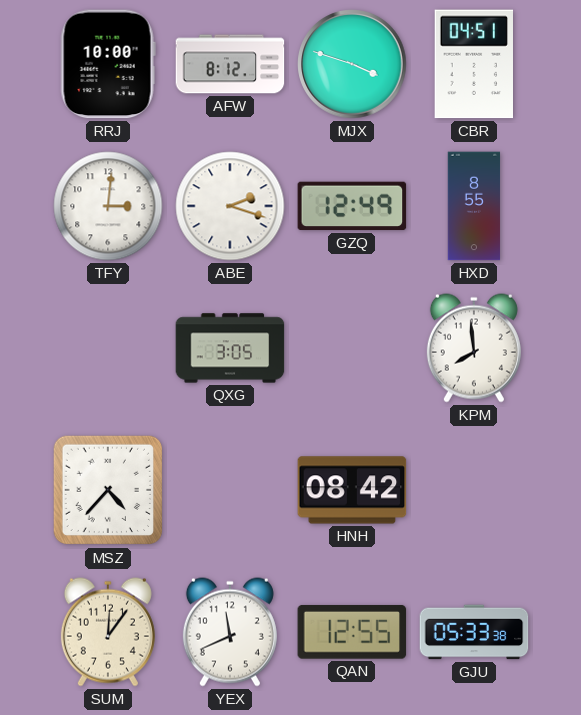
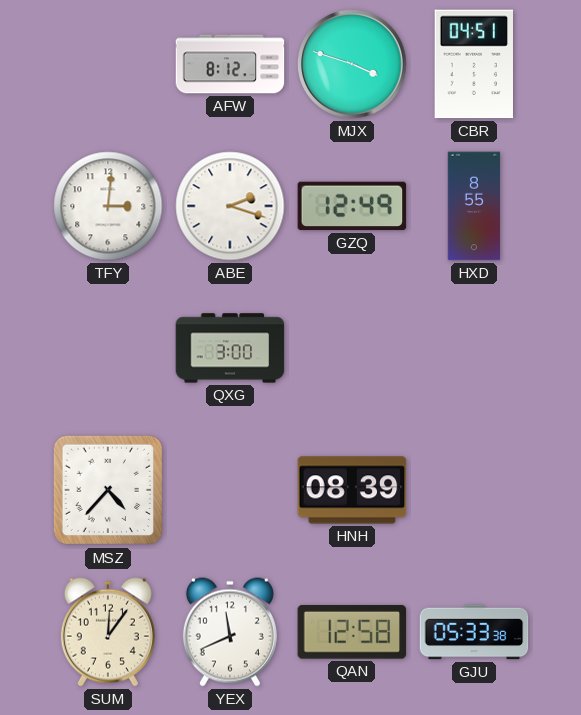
RRJ: 10:00 -> none (108, 64)
QXG: 3:05 -> 3:00 (230, 348)
KPM: 7:59 -> none (474, 348)
HNH: 08:42 -> 08:39 (352, 490)
QAN: 12:55 -> 12:58 (352, 632)
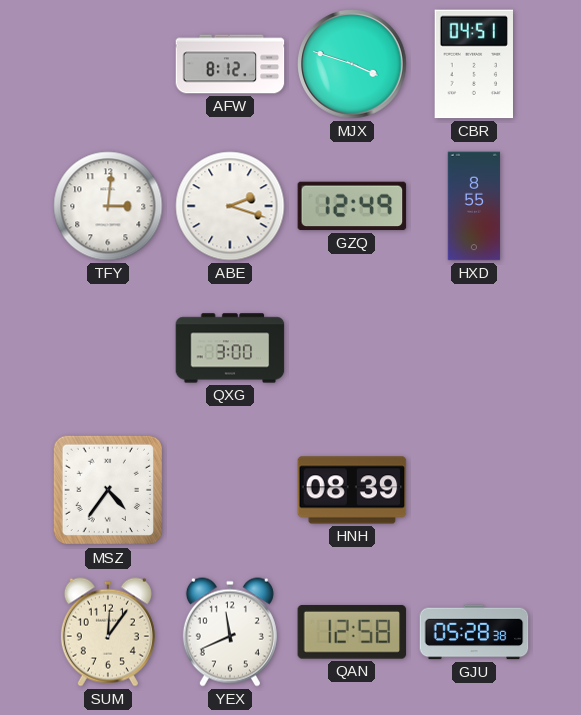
MSZ: 4:37 -> 4:36 (108, 490)
GJU: 05:33 -> 05:28 (474, 632)
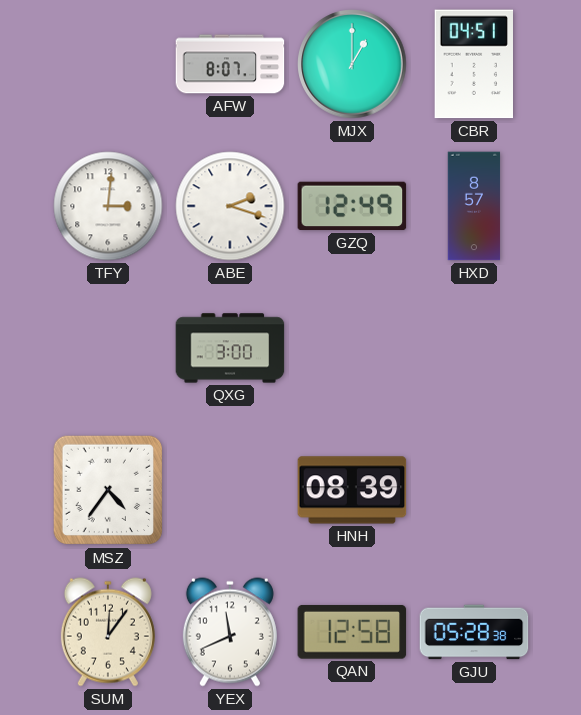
AFW: 8:12 -> 8:07 (230, 64)
MJX: 3:48 -> 1:00 (352, 64)
HXD: 8:55 -> 8:57 (474, 206)
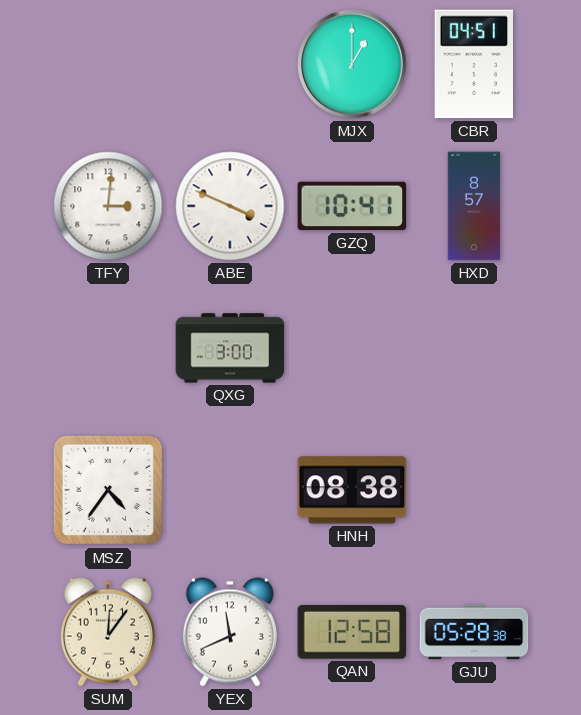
AFW: 8:07 -> none (230, 64)
ABE: 2:18 -> 3:49 (230, 206)
GZQ: 12:49 -> 10:41 (352, 206)
HNH: 08:39 -> 08:38 (352, 490)
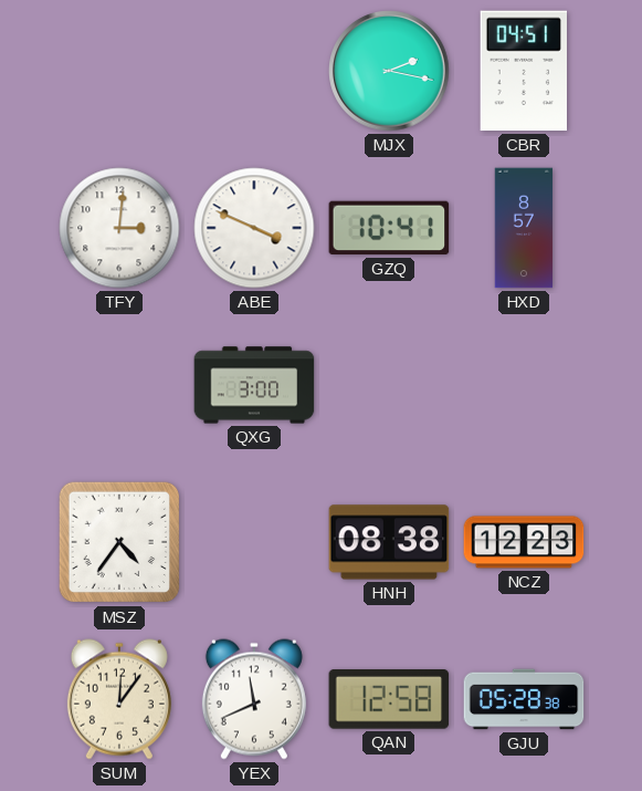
MJX: 1:00 -> 2:17 (389, 71)
NCZ: none -> 12:23 (524, 542)
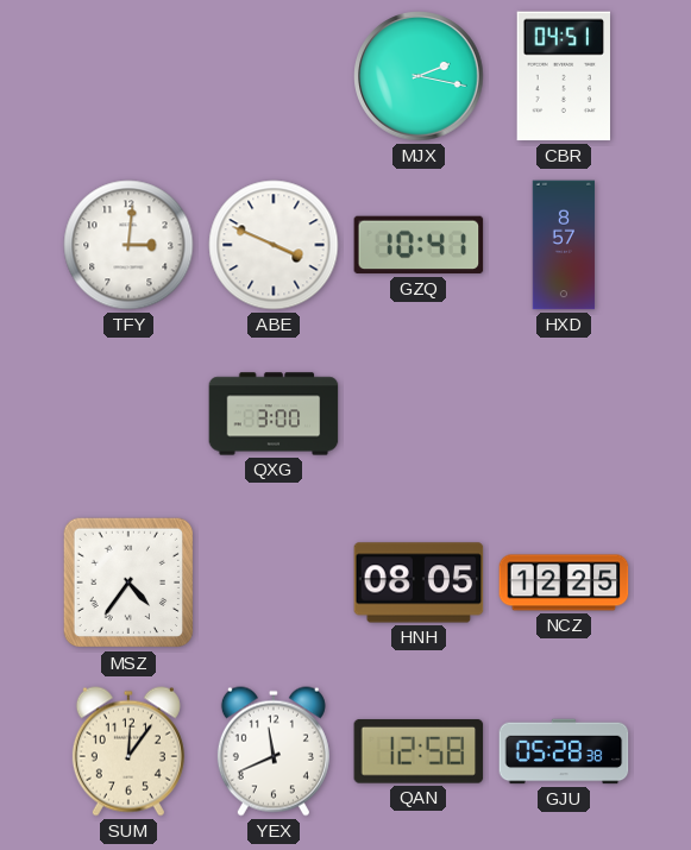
HNH: 08:38 -> 08:05 (419, 583)
NCZ: 12:23 -> 12:25 (564, 583)
